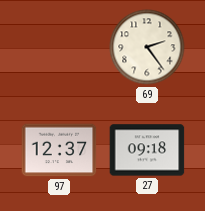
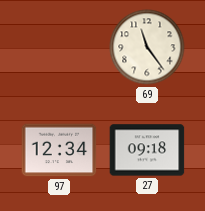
69: 2:24 -> 11:24 (147, 47)
97: 12:37 -> 12:34 (59, 150)
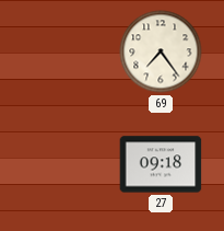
69: 11:24 -> 7:24 (161, 51)
97: 12:34 -> none (59, 150)
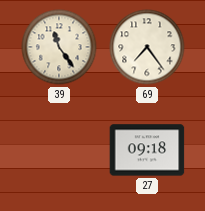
39: none -> 11:24 (59, 47)
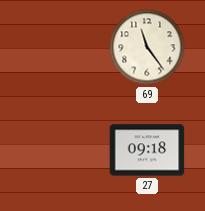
39: 11:24 -> none (59, 47)
69: 7:24 -> 11:24 (147, 47)
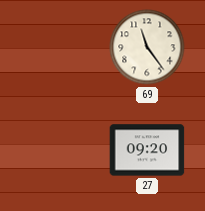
27: 09:18 -> 09:20 (147, 150)
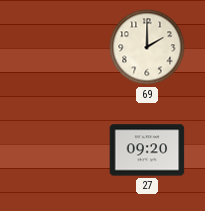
69: 11:24 -> 2:00 (147, 47)
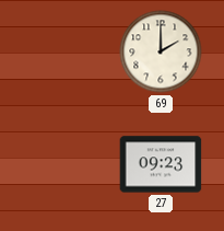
27: 09:20 -> 09:23 (161, 164)
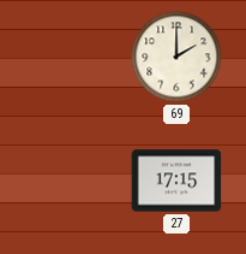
27: 09:23 -> 17:15 (176, 181)
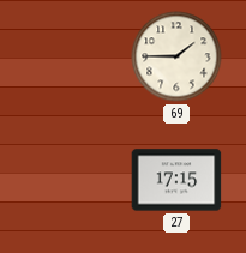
69: 2:00 -> 1:45 (176, 56)
